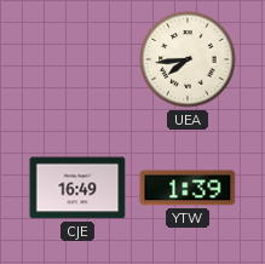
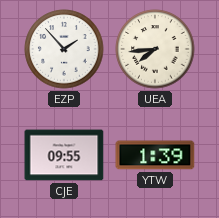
EZP: none -> 1:53 (64, 49)
CJE: 16:49 -> 09:55 (64, 155)
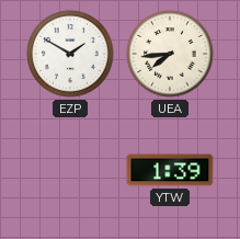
EZP: 1:53 -> 1:50 (70, 54)
CJE: 09:55 -> none (64, 155)
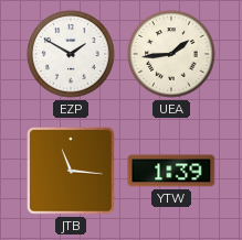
UEA: 7:44 -> 1:44 (171, 54)
JTB: none -> 11:16 (71, 171)
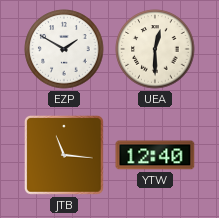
UEA: 1:44 -> 12:30 (155, 49)
YTW: 1:39 -> 12:40 (155, 155)
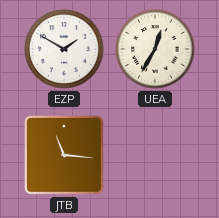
UEA: 12:30 -> 12:35 (155, 49)
YTW: 12:40 -> none (155, 155)
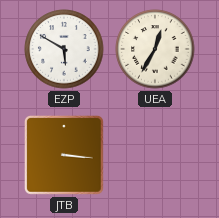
EZP: 1:50 -> 5:50 (64, 49)
JTB: 11:16 -> 3:16 (64, 155)
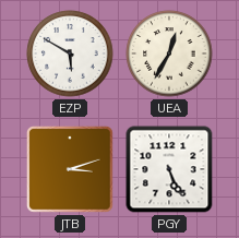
JTB: 3:16 -> 3:12 (70, 169)
PGY: none -> 5:26 (169, 169)
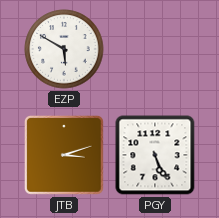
UEA: 12:35 -> none (169, 53)
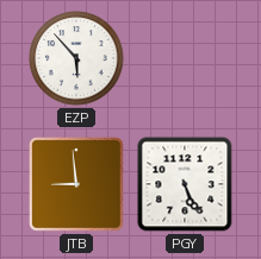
EZP: 5:50 -> 5:53 (76, 58)
JTB: 3:12 -> 8:59 (76, 184)
